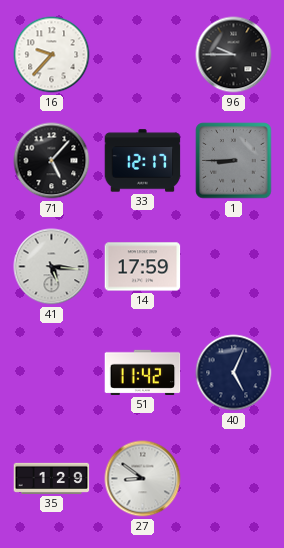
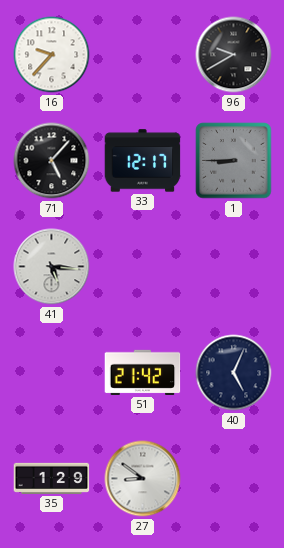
96: 9:45 -> 9:40 (234, 55)
14: 17:59 -> none (143, 267)
51: 11:42 -> 21:42 (143, 372)
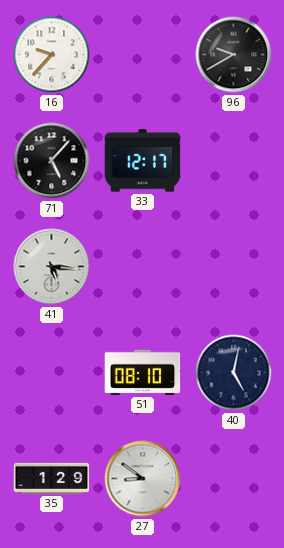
1: 8:45 -> none (234, 161)
51: 21:42 -> 08:10 (143, 372)
40: 5:04 -> 5:02 (234, 373)
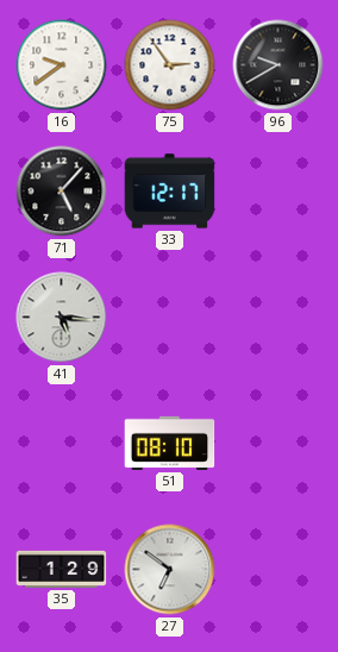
16: 9:37 -> 9:39 (62, 65)
75: none -> 2:54 (170, 65)
40: 5:02 -> none (234, 373)
27: 8:51 -> 6:51 (170, 570)
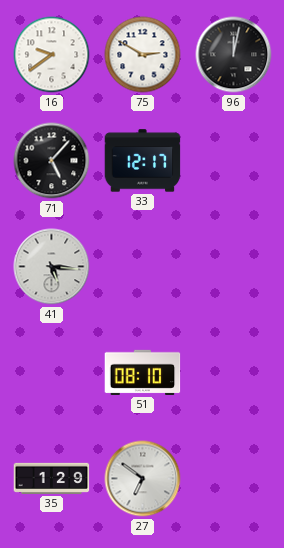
75: 2:54 -> 2:50 (143, 55)
96: 9:40 -> 12:02 (234, 55)
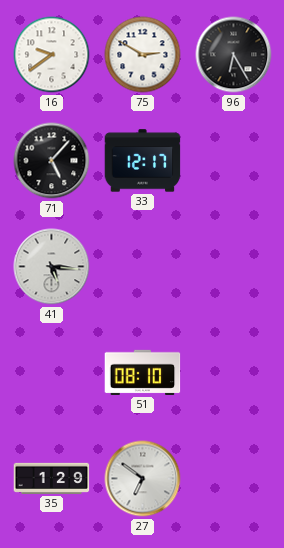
96: 12:02 -> 6:25 (234, 55)
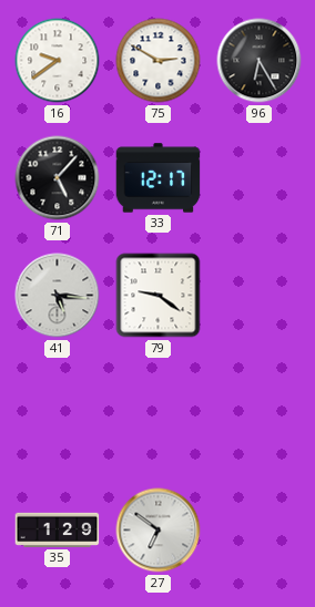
79: none -> 9:21 (159, 296)
51: 08:10 -> none (143, 372)
